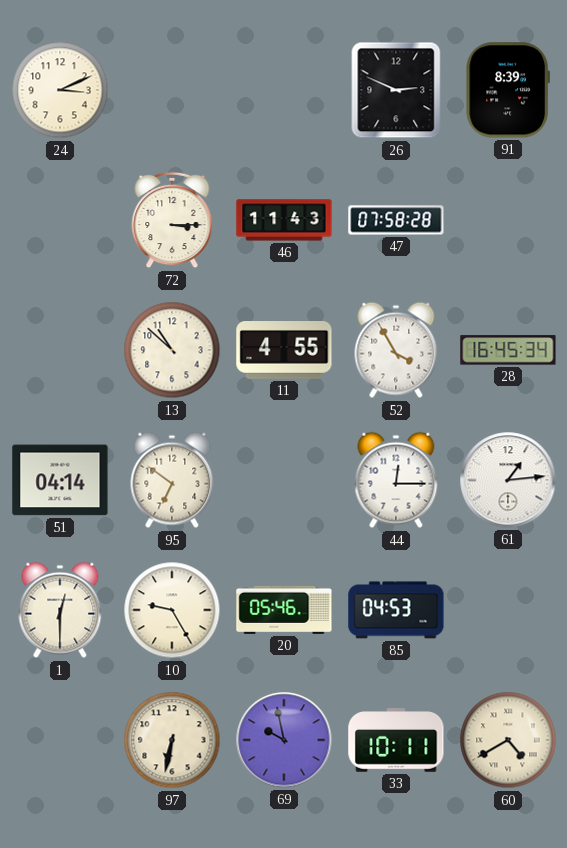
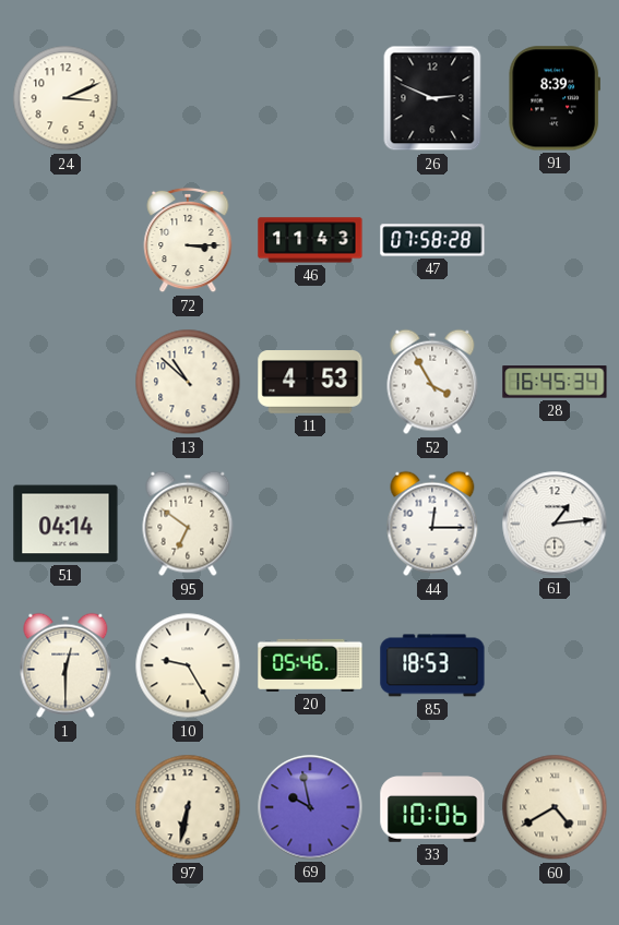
11: 4:55 -> 4:53 (310, 382)
85: 04:53 -> 18:53 (432, 665)
33: 10:11 -> 10:06 (432, 807)
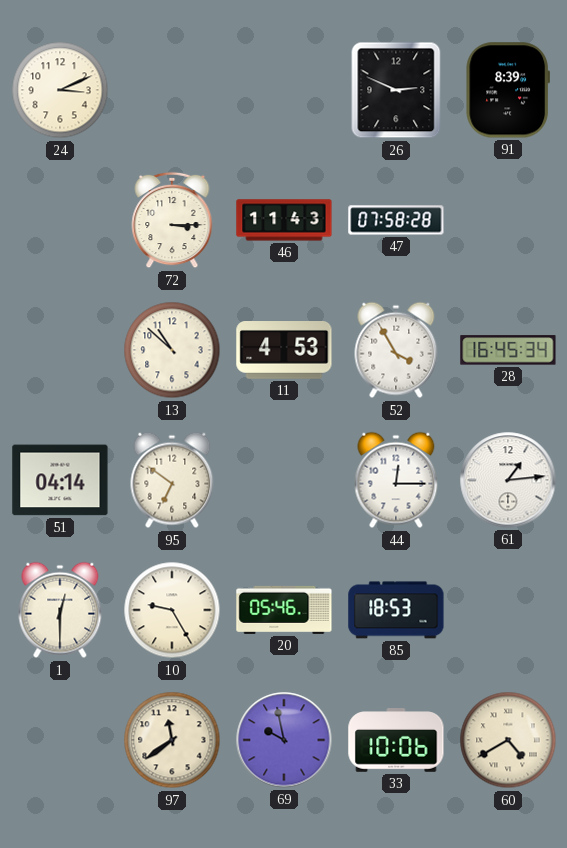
97: 6:32 -> 11:39 (172, 740)
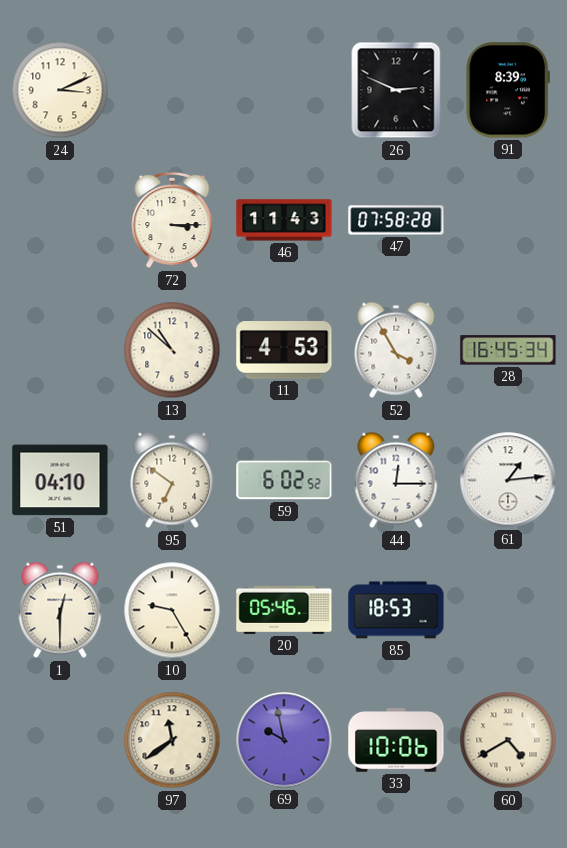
51: 04:14 -> 04:10 (60, 480)
59: none -> 6:02 (284, 480)
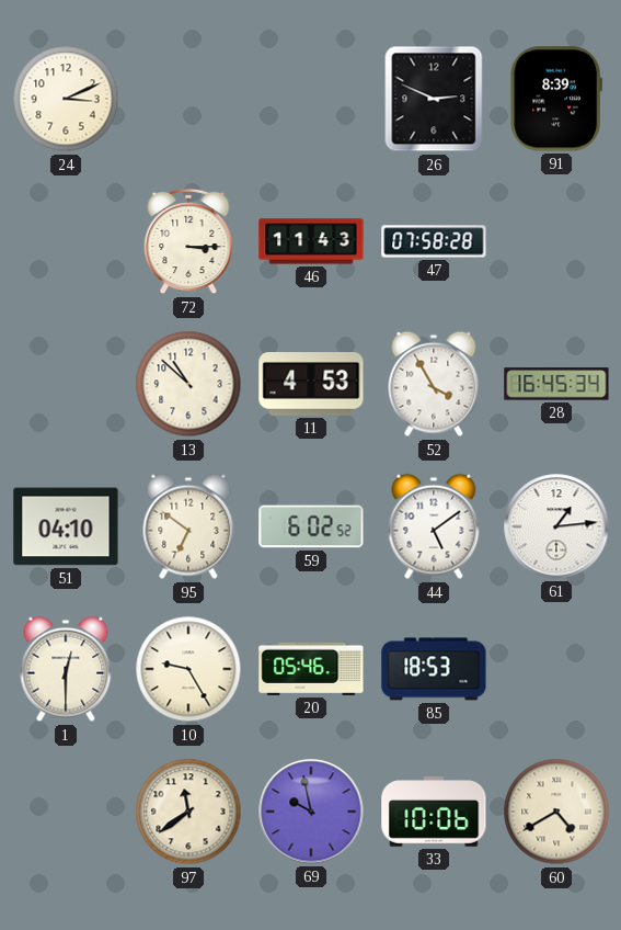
44: 12:15 -> 5:09 (434, 526)
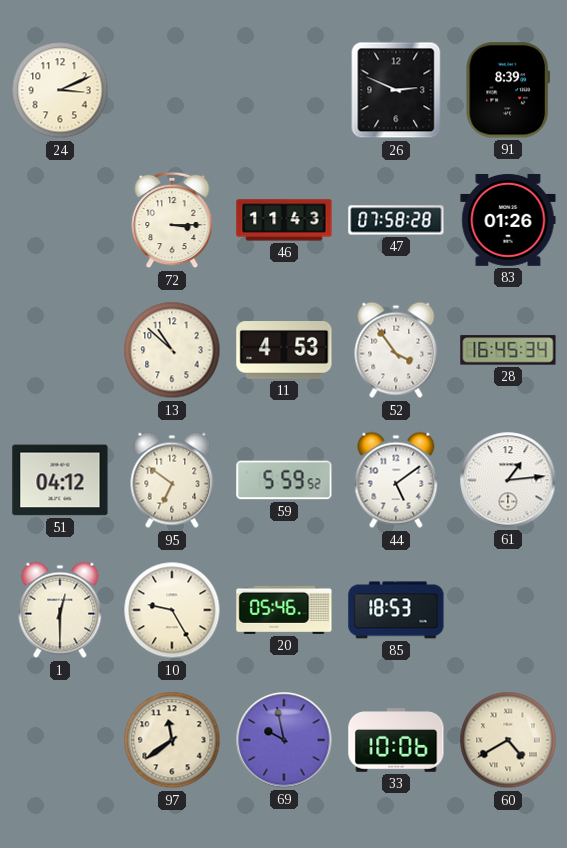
83: none -> 01:26 (508, 220)
52: 3:55 -> 3:54 (396, 350)
51: 04:10 -> 04:12 (60, 480)
59: 6:02 -> 5:59 (284, 480)
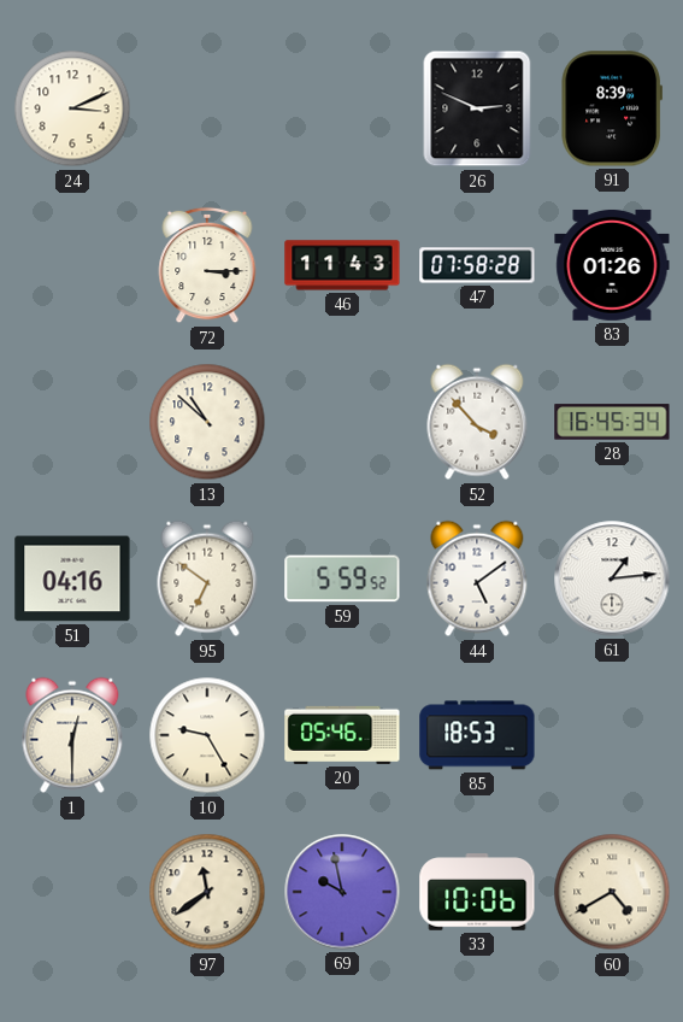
11: 4:53 -> none (284, 350)
52: 3:54 -> 3:53 (477, 422)
51: 04:12 -> 04:16 (72, 578)
